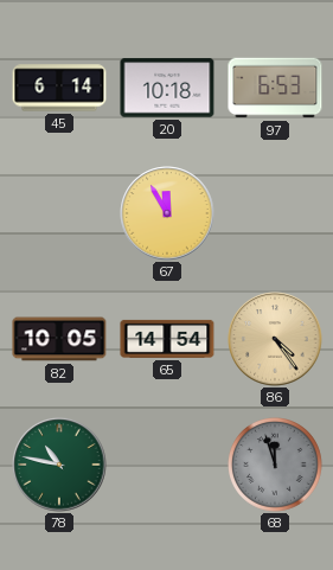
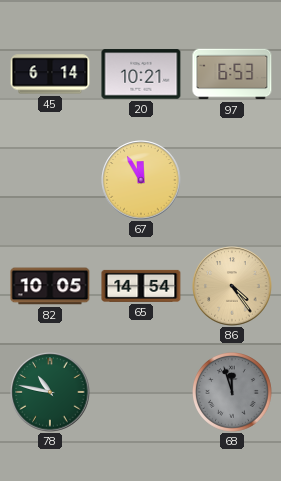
20: 10:18 -> 10:21 (141, 74)
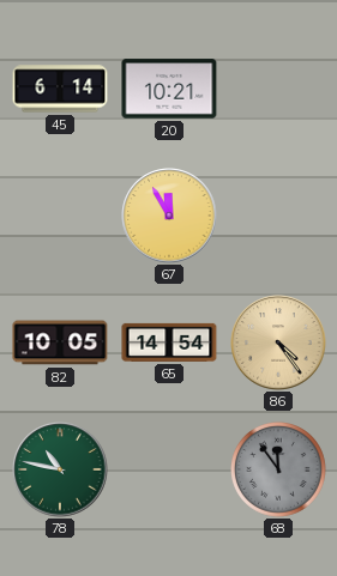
97: 6:53 -> none (232, 74)
68: 11:57 -> 11:54 (279, 471)
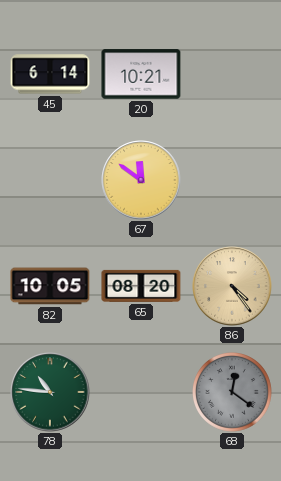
67: 11:55 -> 11:51 (141, 180)
65: 14:54 -> 08:20 (141, 286)
78: 10:47 -> 10:46 (50, 392)
68: 11:54 -> 12:21 (233, 393)
